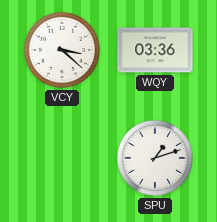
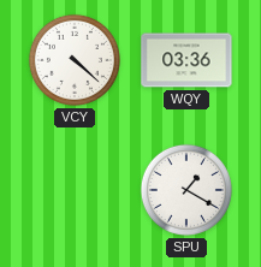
VCY: 3:22 -> 4:22 (75, 60)
SPU: 1:12 -> 1:20 (186, 190)
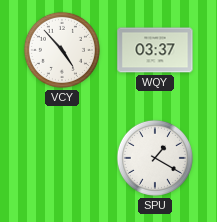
VCY: 4:22 -> 4:53 (62, 50)
WQY: 03:36 -> 03:37 (155, 50)
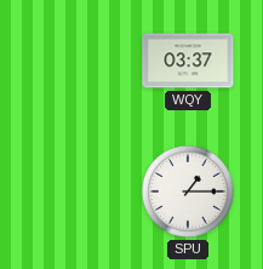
VCY: 4:53 -> none (62, 50)
SPU: 1:20 -> 1:15 (188, 191)
